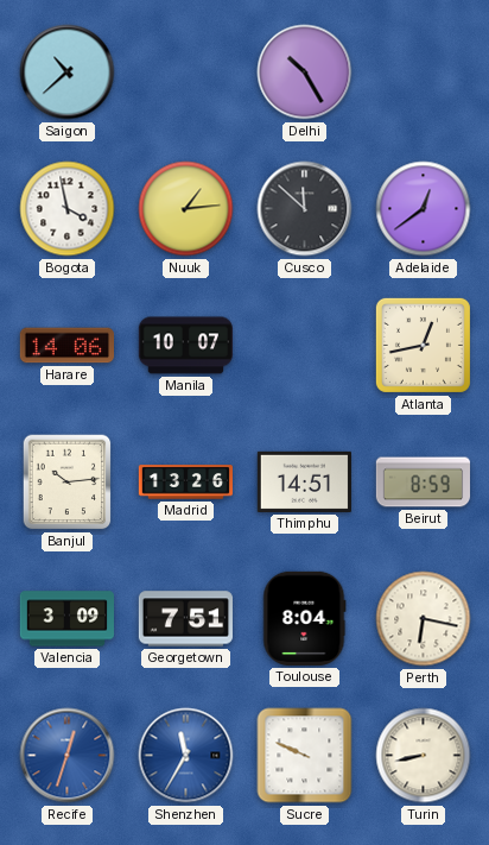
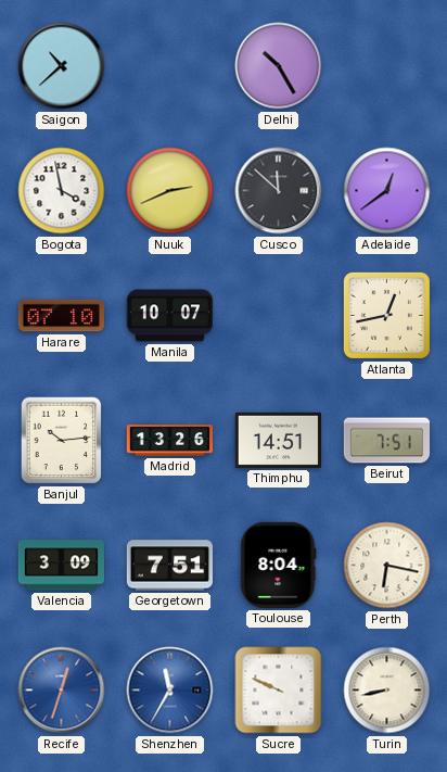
Nuuk: 1:14 -> 2:41 (170, 191)
Harare: 14:06 -> 07:10 (61, 316)
Beirut: 8:59 -> 7:51 (387, 441)
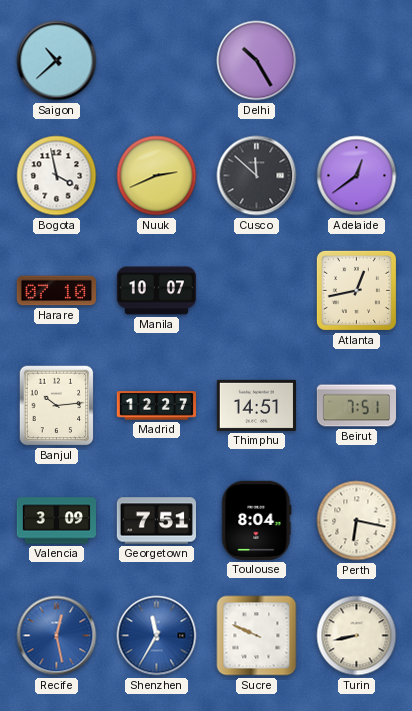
Madrid: 13:26 -> 12:27 (156, 406)
Recife: 12:33 -> 12:28 (57, 636)
